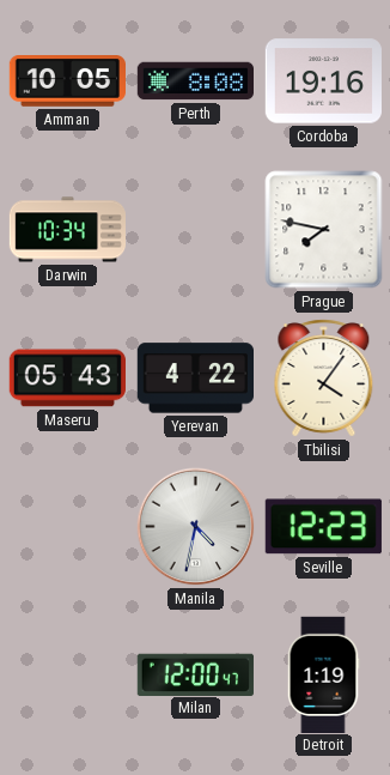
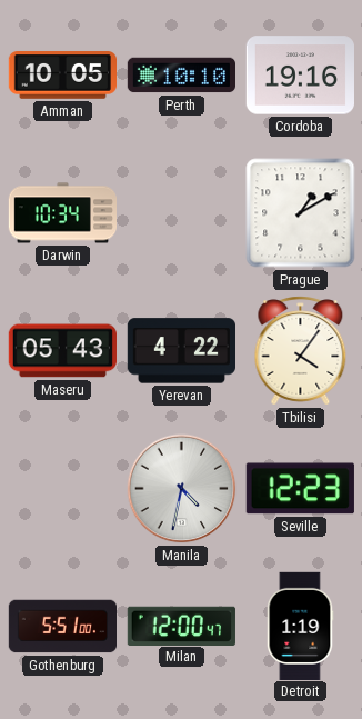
Perth: 8:08 -> 10:10 (181, 76)
Prague: 7:47 -> 1:10 (301, 213)
Gothenburg: none -> 5:51 (62, 627)
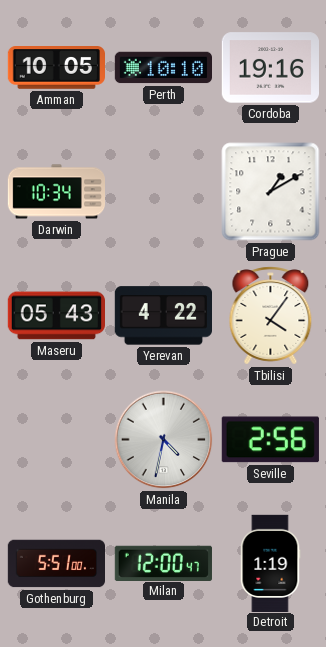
Seville: 12:23 -> 2:56 (270, 440)
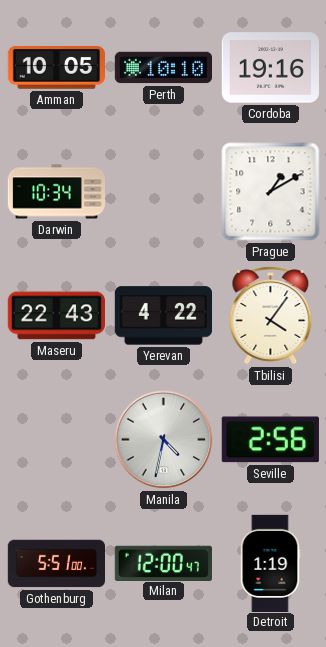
Maseru: 05:43 -> 22:43 (56, 316)
